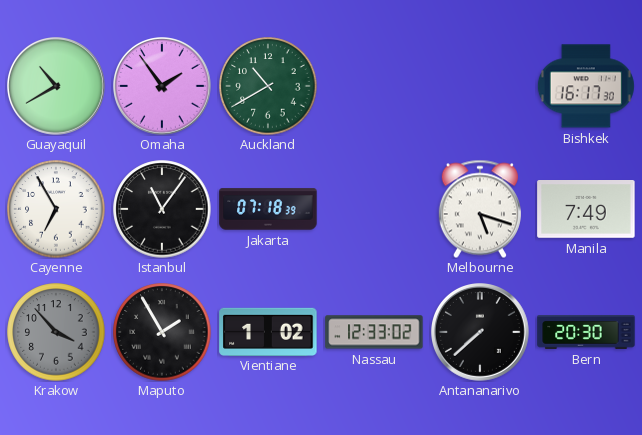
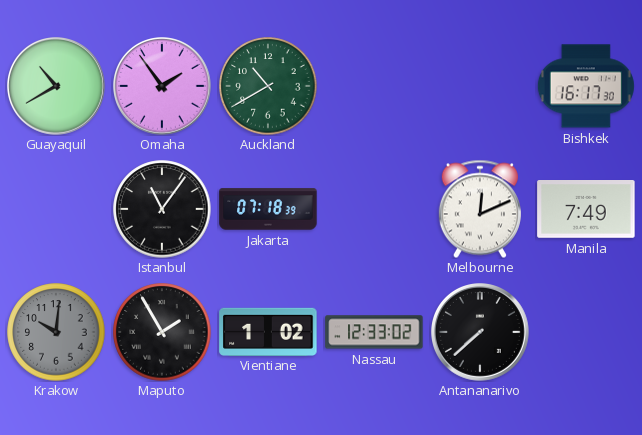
Cayenne: 6:55 -> none (56, 209)
Melbourne: 5:18 -> 12:11 (480, 209)
Krakow: 3:53 -> 10:01 (56, 332)
Bern: 20:30 -> none (586, 333)
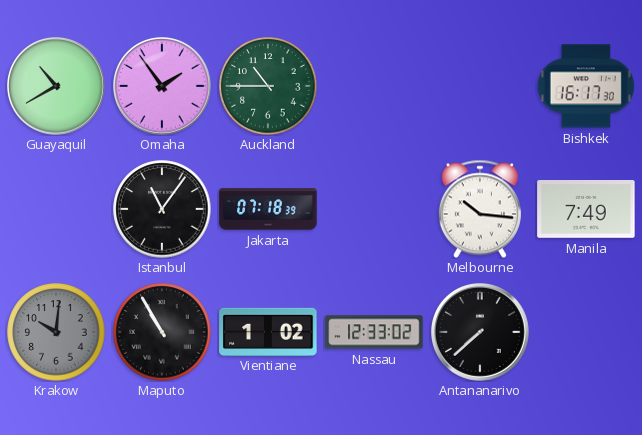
Auckland: 10:40 -> 10:45 (268, 86)
Melbourne: 12:11 -> 10:16 (480, 209)
Maputo: 1:55 -> 10:55 (162, 332)
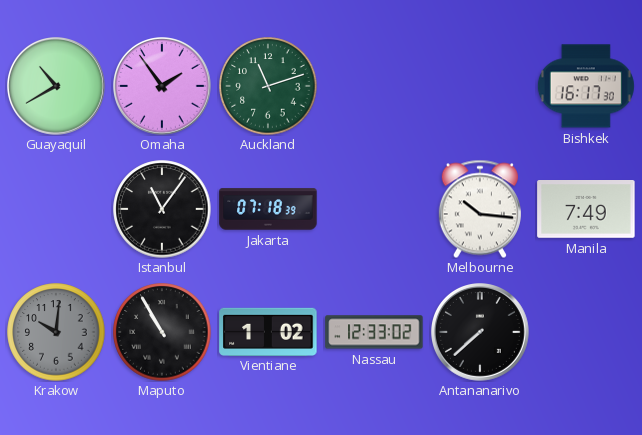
Auckland: 10:45 -> 11:12 (268, 86)
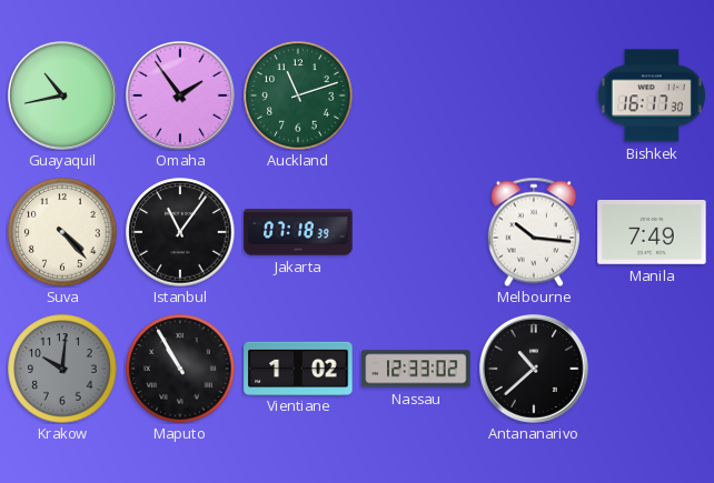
Guayaquil: 10:40 -> 10:43 (63, 97)
Suva: none -> 4:23 (62, 232)
Antananarivo: 7:38 -> 10:38 (535, 370)
